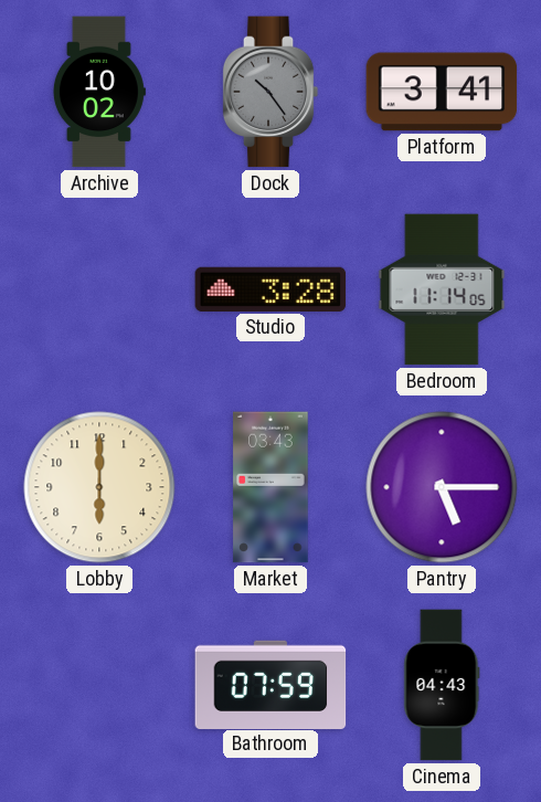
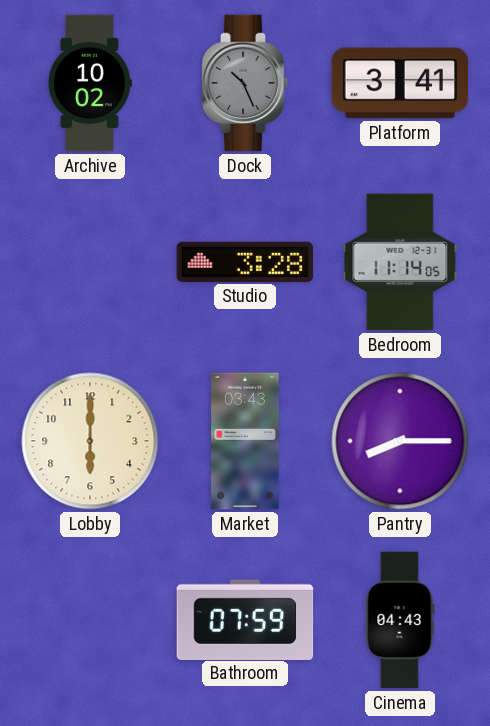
Dock: 10:24 -> 10:26 (245, 83)
Pantry: 5:15 -> 8:15 (400, 441)
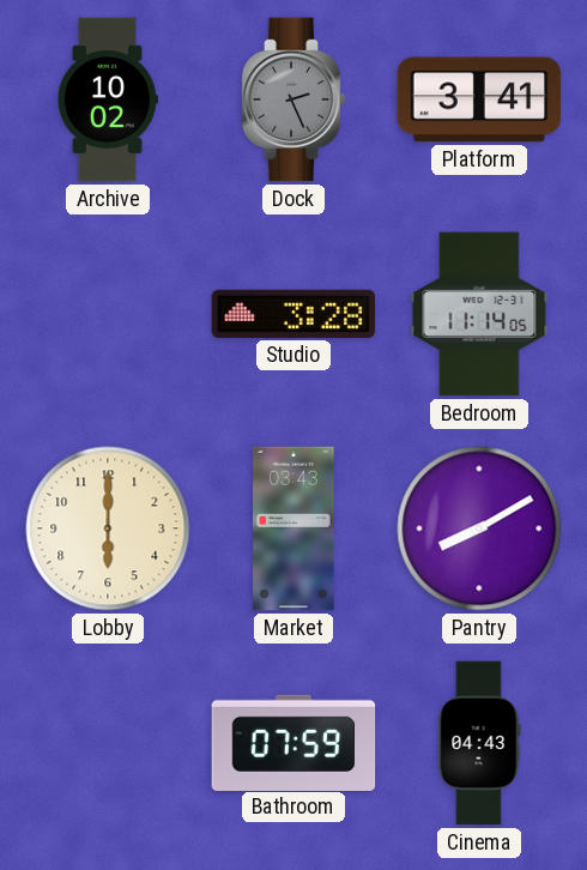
Dock: 10:26 -> 2:26 (293, 99)
Pantry: 8:15 -> 8:10 (479, 528)
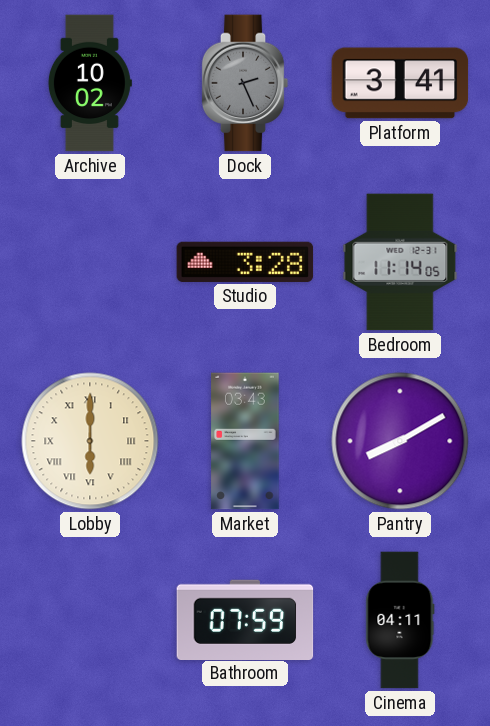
Lobby numerals: Arabic -> Roman (90, 441)
Cinema: 04:43 -> 04:11 (400, 620)
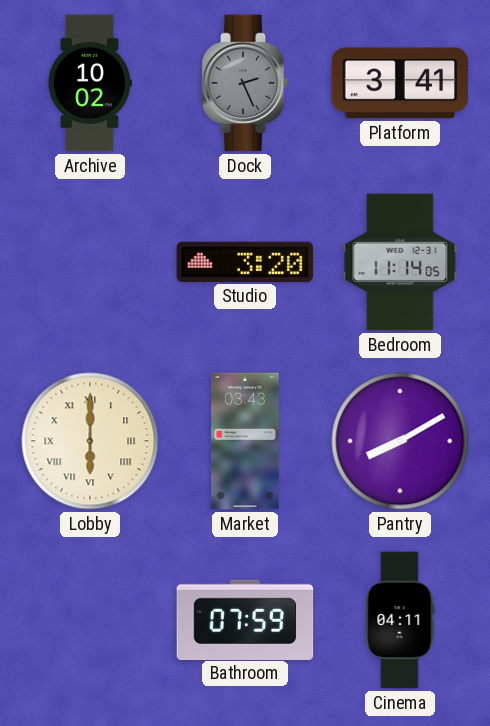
Studio: 3:28 -> 3:20 (245, 262)
